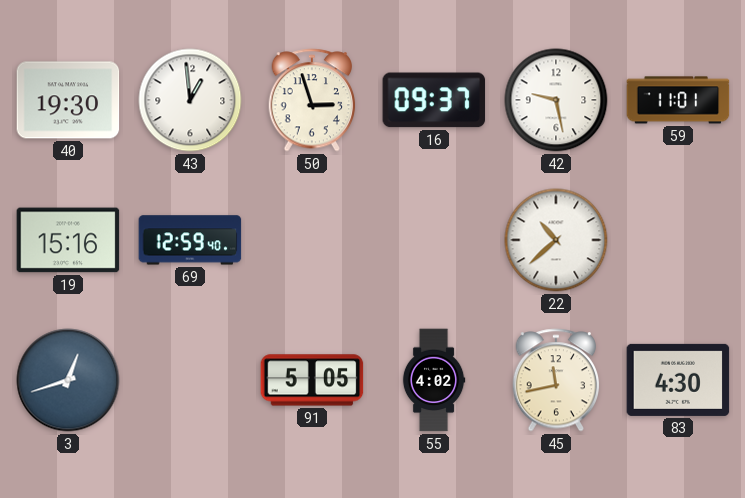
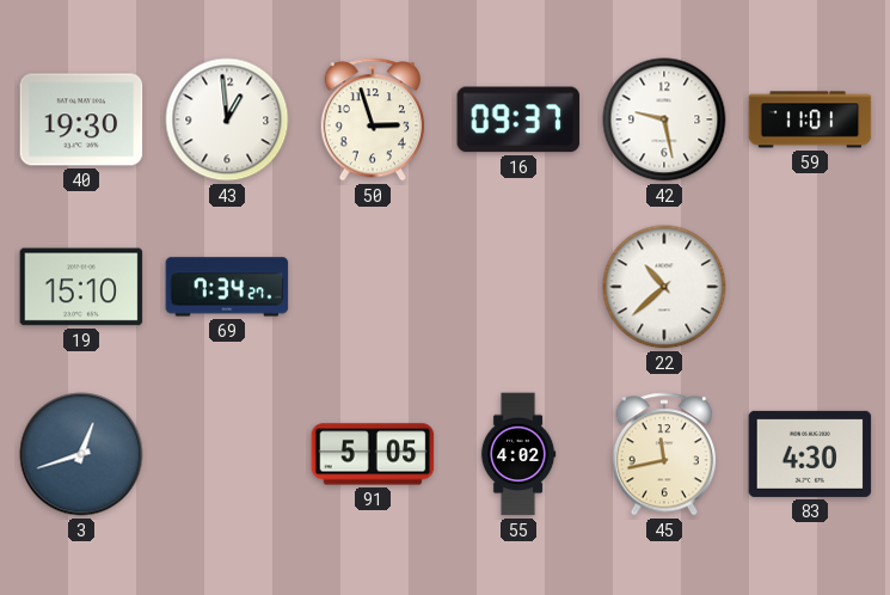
19: 15:16 -> 15:10 (81, 287)
69: 12:59 -> 7:34 (227, 287)
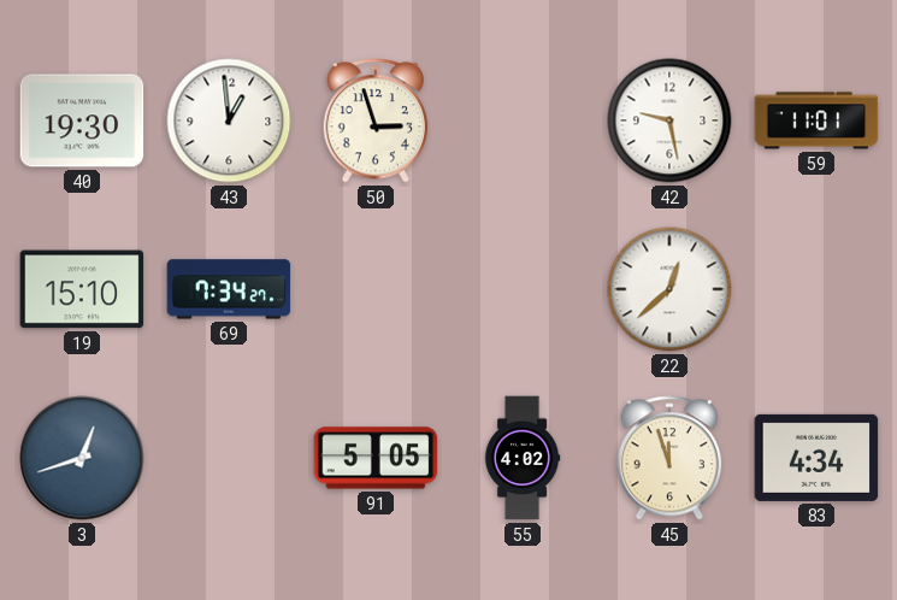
16: 09:37 -> none (518, 119)
22: 10:38 -> 12:38 (669, 289)
45: 11:43 -> 11:57 (669, 458)
83: 4:30 -> 4:34 (816, 458)
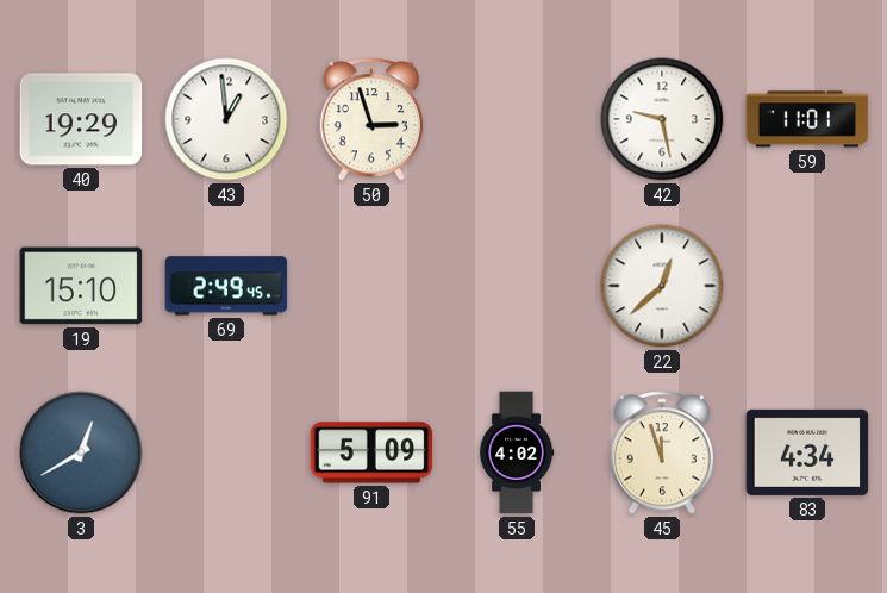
40: 19:30 -> 19:29 (81, 119)
69: 7:34 -> 2:49 (226, 286)
3: 12:42 -> 12:40 (81, 452)
91: 5:05 -> 5:09 (371, 452)
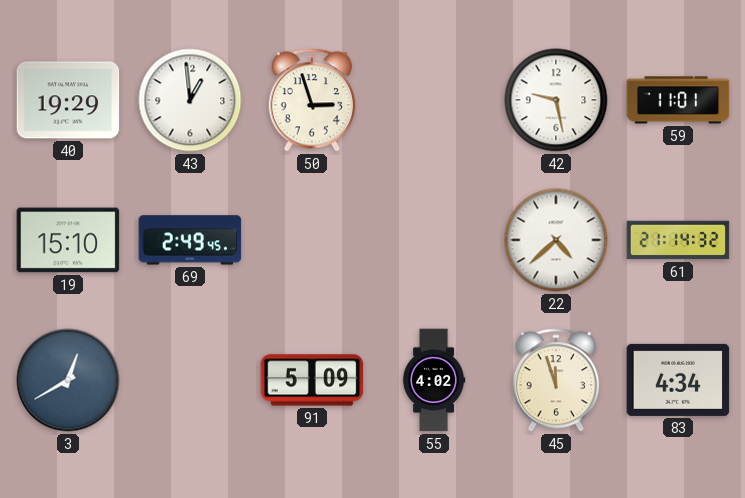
22: 12:38 -> 4:38 (556, 240)
61: none -> 21:14 (678, 240)
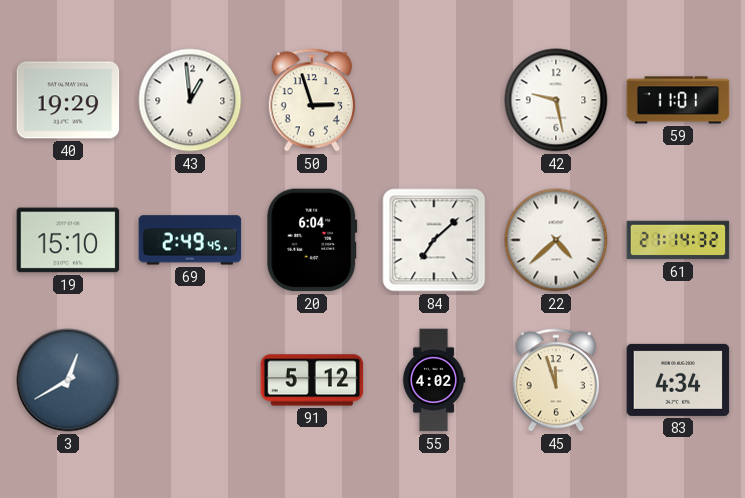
20: none -> 6:04 (312, 240)
84: none -> 7:08 (434, 240)
91: 5:09 -> 5:12 (312, 380)
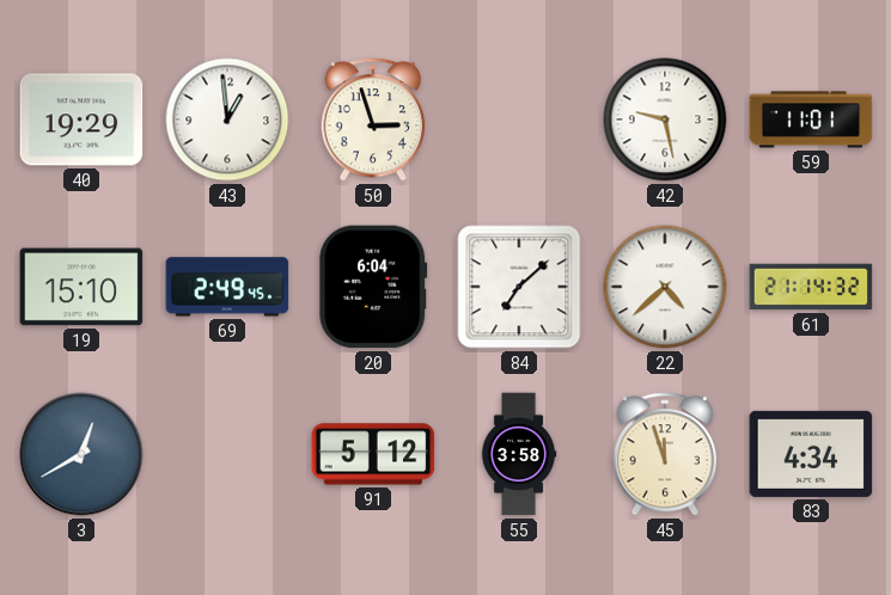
55: 4:02 -> 3:58 (519, 454)
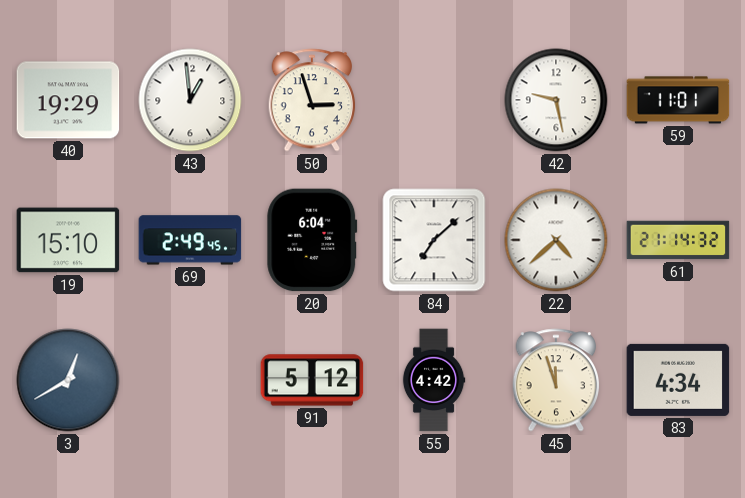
55: 3:58 -> 4:42 (434, 380)
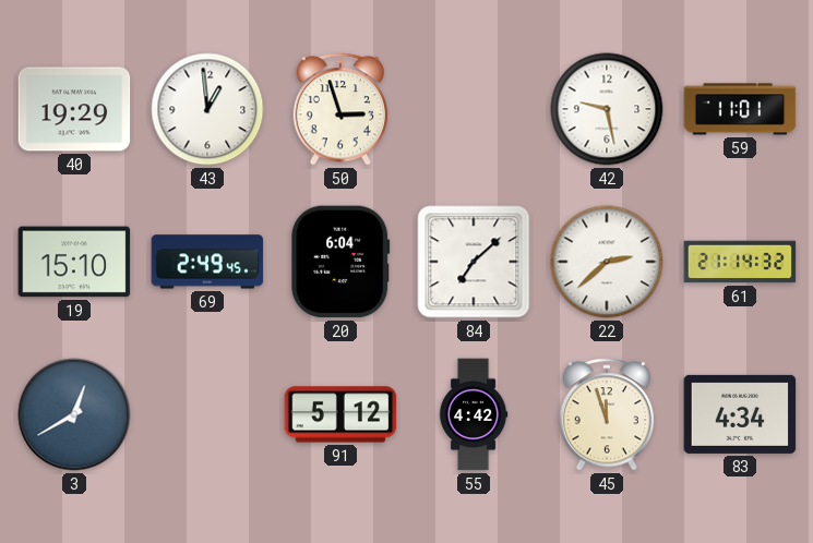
22: 4:38 -> 2:38 (607, 262)
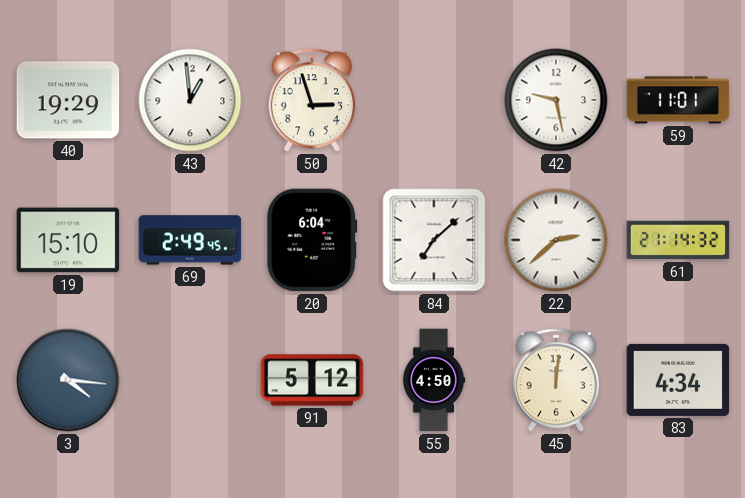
3: 12:40 -> 4:16 (68, 380)
55: 4:42 -> 4:50 (434, 380)
45: 11:57 -> 12:01 (556, 380)
